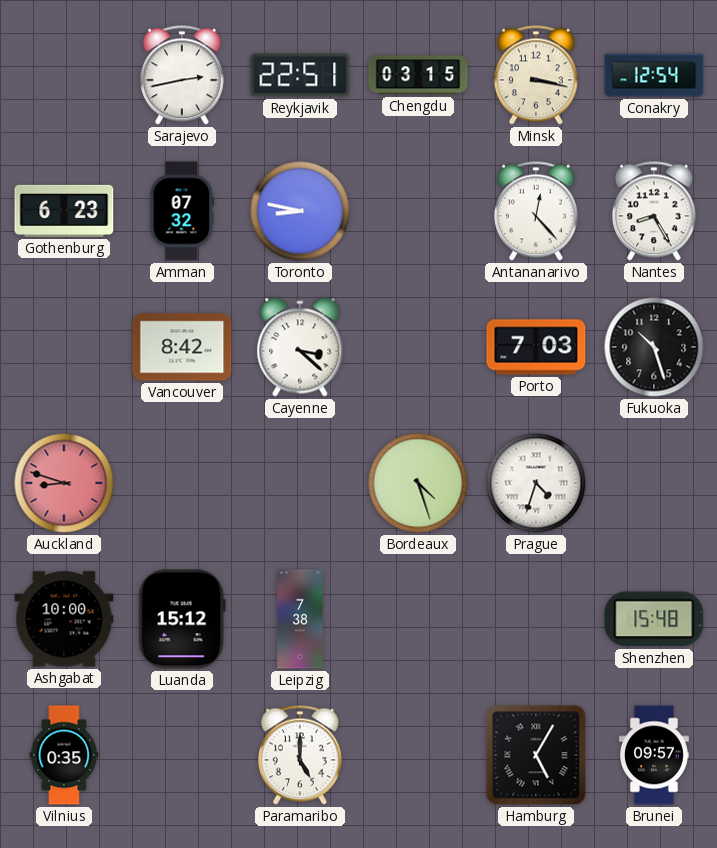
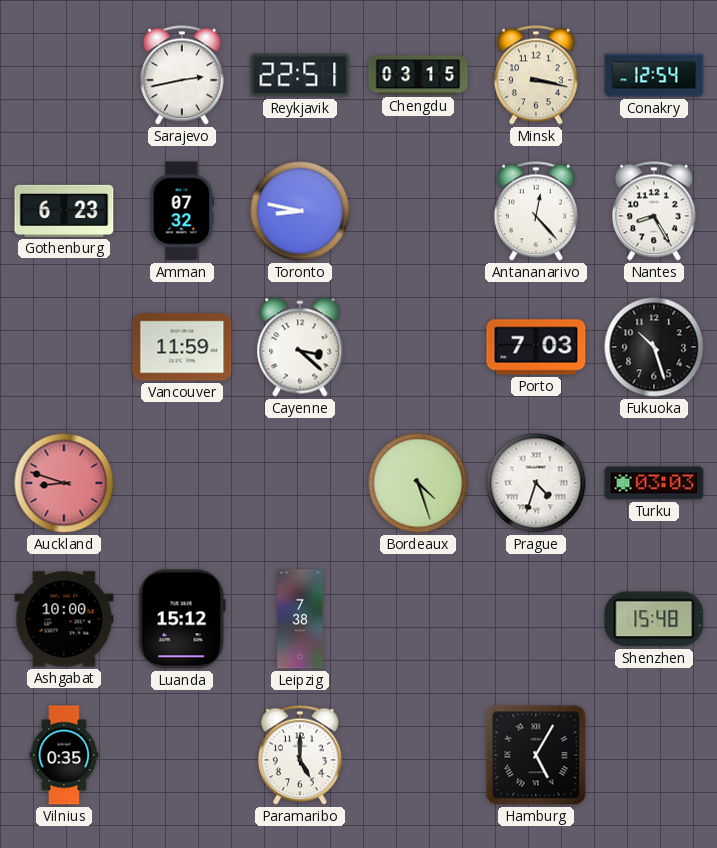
Vancouver: 8:42 -> 11:59 (182, 347)
Turku: none -> 03:03 (654, 483)
Brunei: 09:57 -> none (655, 755)
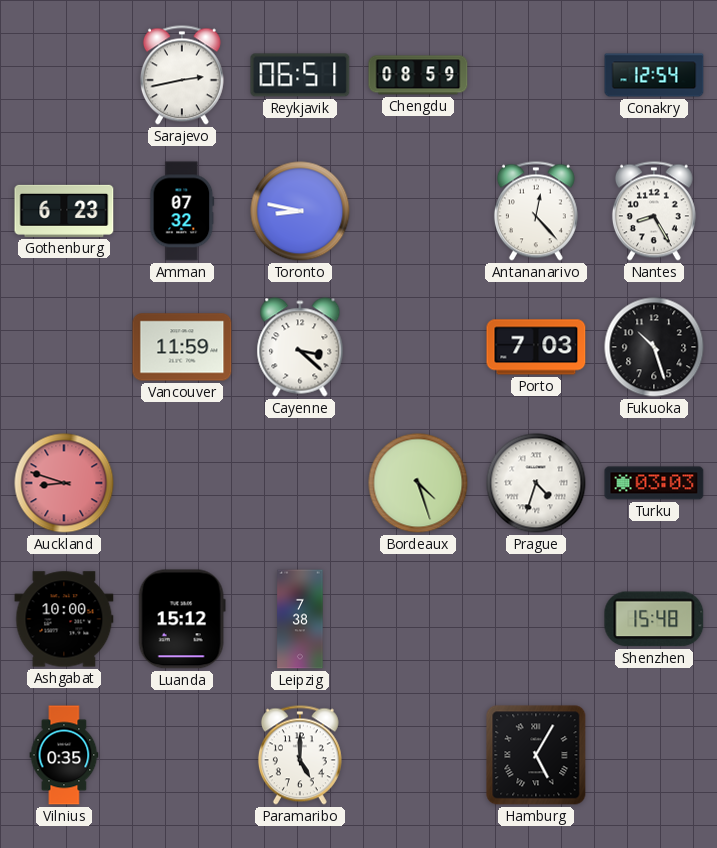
Reykjavik: 22:51 -> 06:51 (300, 75)
Chengdu: 03:15 -> 08:59 (418, 75)
Minsk: 3:17 -> none (536, 75)
